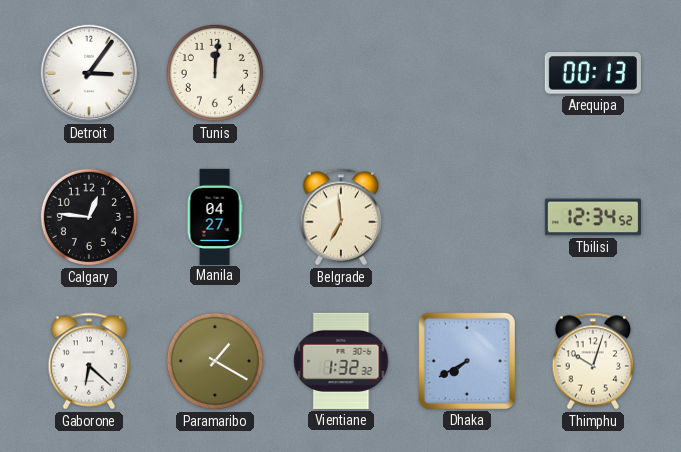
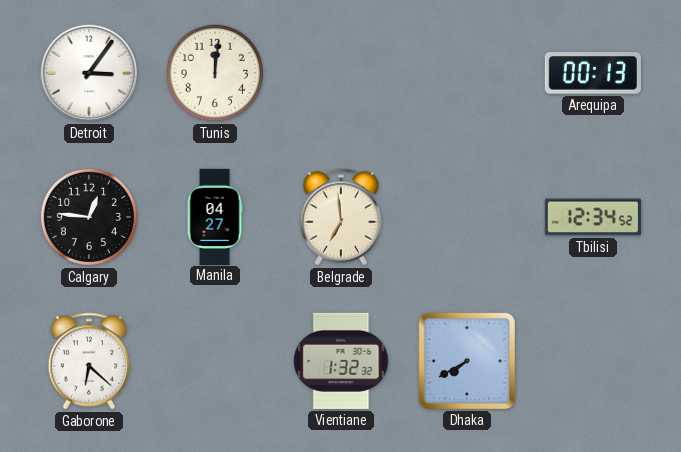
Paramaribo: 1:20 -> none (215, 361)
Thimphu: 10:03 -> none (593, 361)
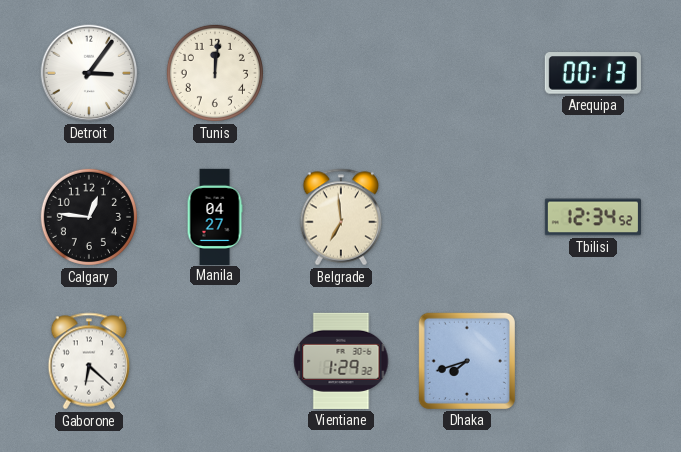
Vientiane: 1:32 -> 1:29 (341, 361)
Dhaka: 7:40 -> 7:42 (467, 361)
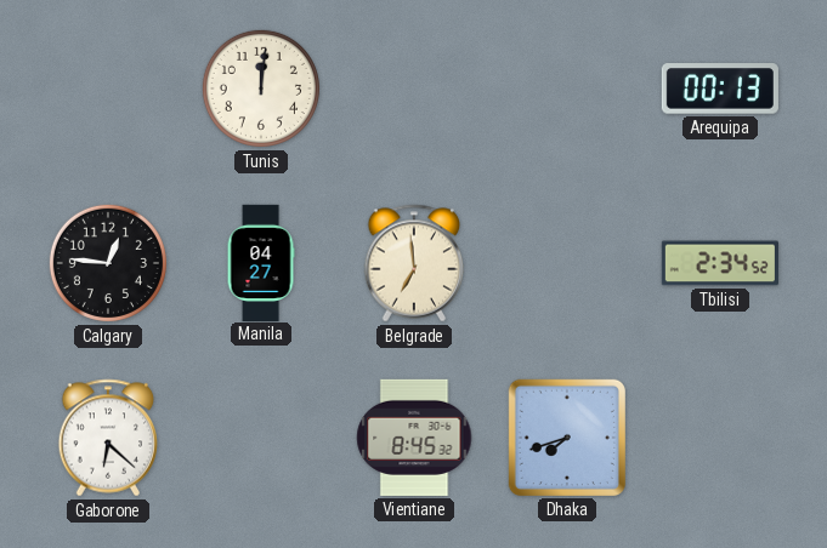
Detroit: 3:06 -> none (89, 73)
Tbilisi: 12:34 -> 2:34 (720, 263)
Vientiane: 1:29 -> 8:45 (414, 438)
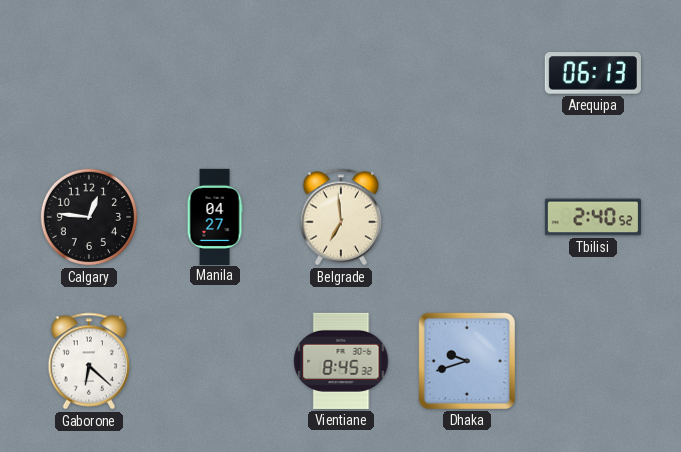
Tunis: 12:01 -> none (261, 89)
Arequipa: 00:13 -> 06:13 (593, 73)
Tbilisi: 2:34 -> 2:40 (593, 217)
Dhaka: 7:42 -> 9:42 (467, 361)
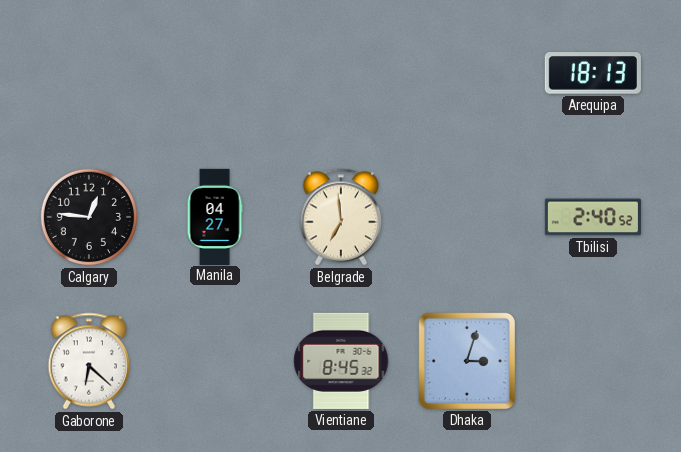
Arequipa: 06:13 -> 18:13 (593, 73)
Dhaka: 9:42 -> 3:03 (467, 361)
